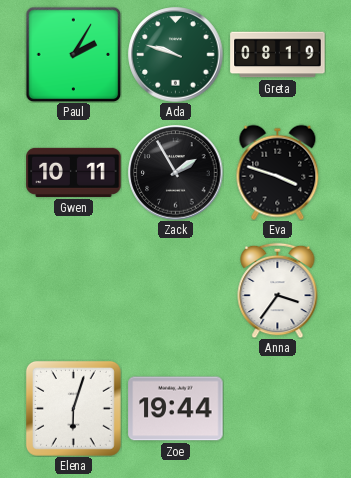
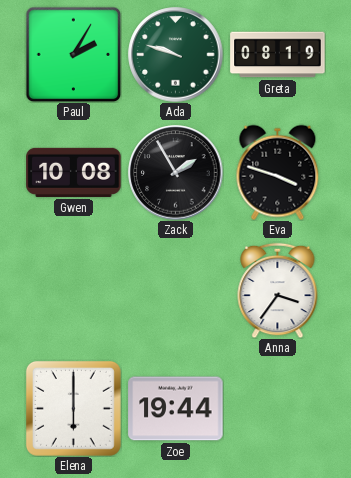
Gwen: 10:11 -> 10:08 (74, 172)
Elena: 6:03 -> 6:00 (73, 408)
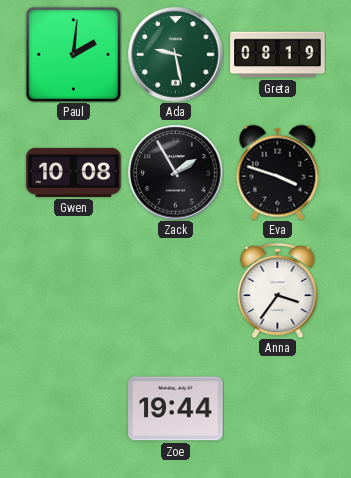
Paul: 2:05 -> 2:01 (73, 54)
Ada: 9:48 -> 9:28 (176, 55)
Elena: 6:00 -> none (73, 408)
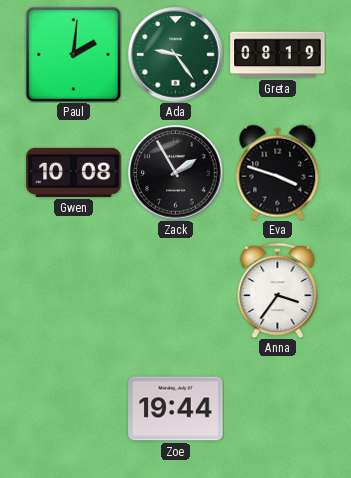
Ada: 9:28 -> 9:24 (176, 55)
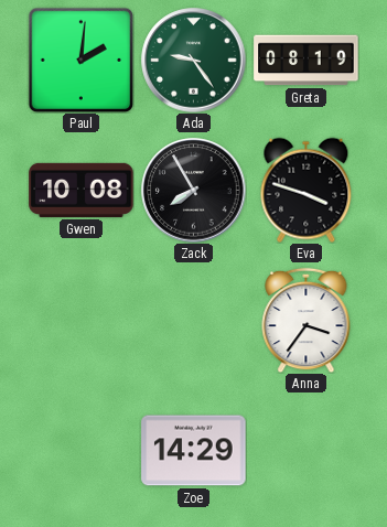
Zack: 1:55 -> 7:55 (194, 191)
Zoe: 19:44 -> 14:29 (194, 451)
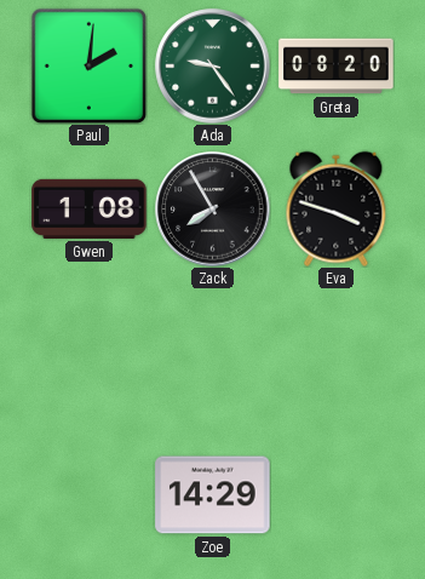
Greta: 08:19 -> 08:20 (337, 67)
Gwen: 10:08 -> 1:08 (90, 208)
Anna: 3:36 -> none (307, 320)
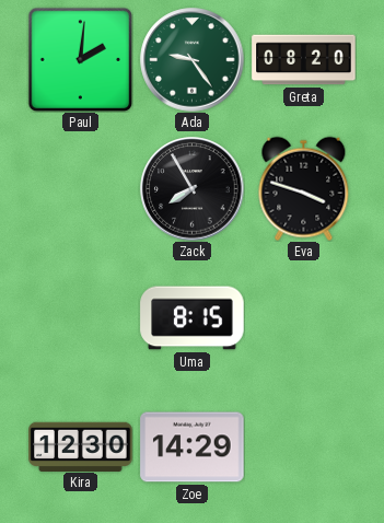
Gwen: 1:08 -> none (90, 208)
Uma: none -> 8:15 (193, 318)
Kira: none -> 12:30 (81, 446)
